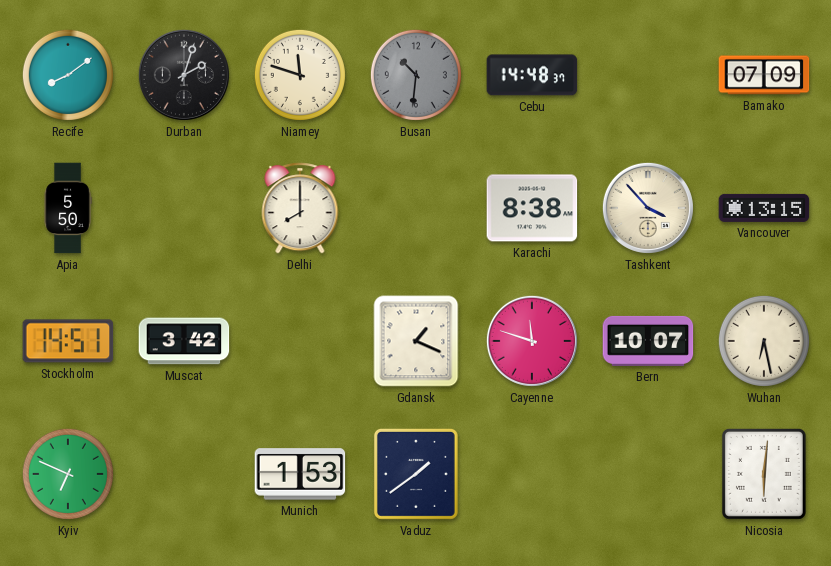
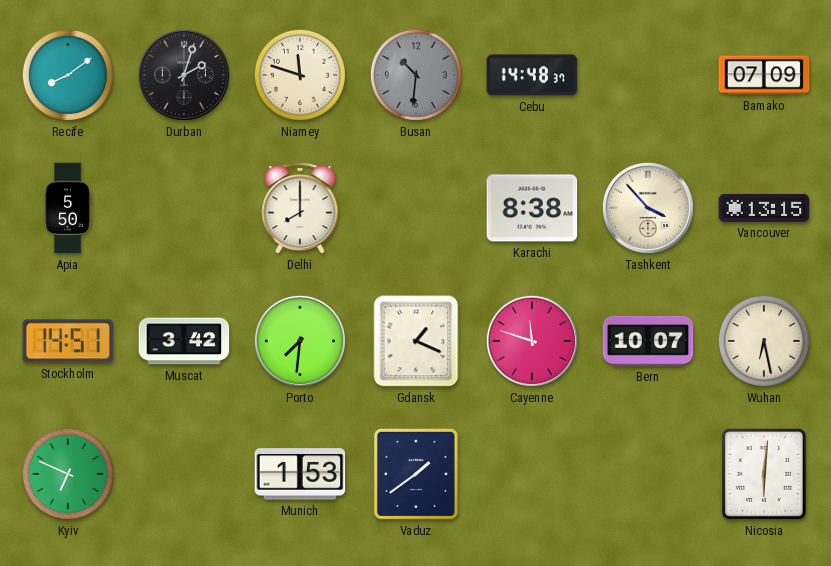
Porto: none -> 7:31 (300, 341)
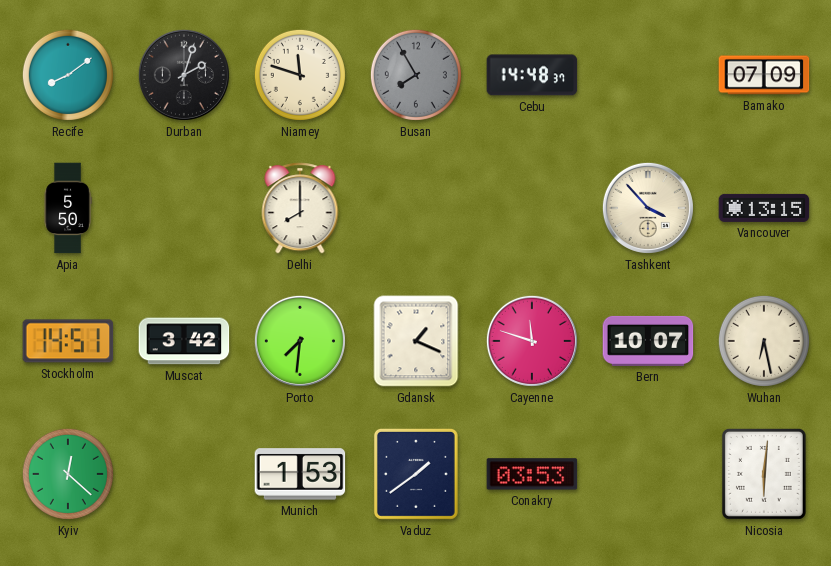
Busan: 10:31 -> 7:55 (416, 75)
Karachi: 8:38 -> none (532, 208)
Kyiv: 6:49 -> 12:22 (68, 474)
Conakry: none -> 03:53 (532, 474)
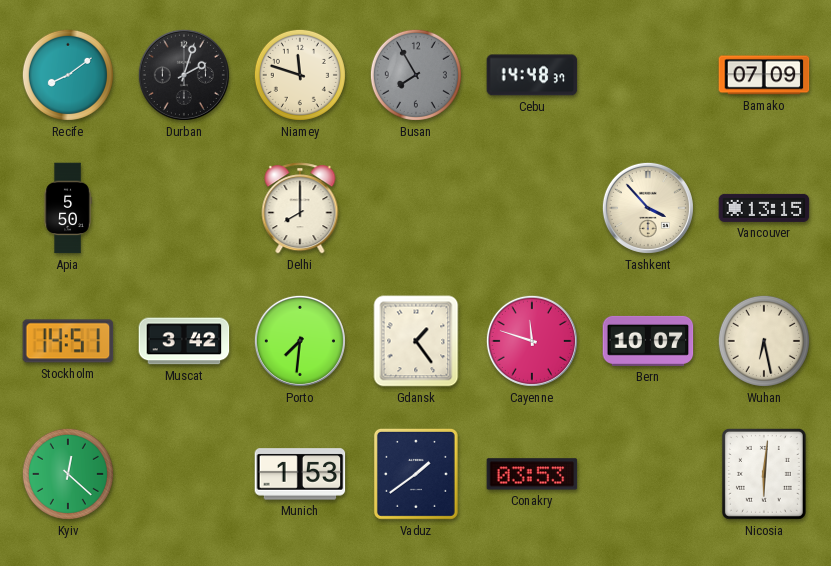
Gdansk: 1:19 -> 1:24 (416, 341)
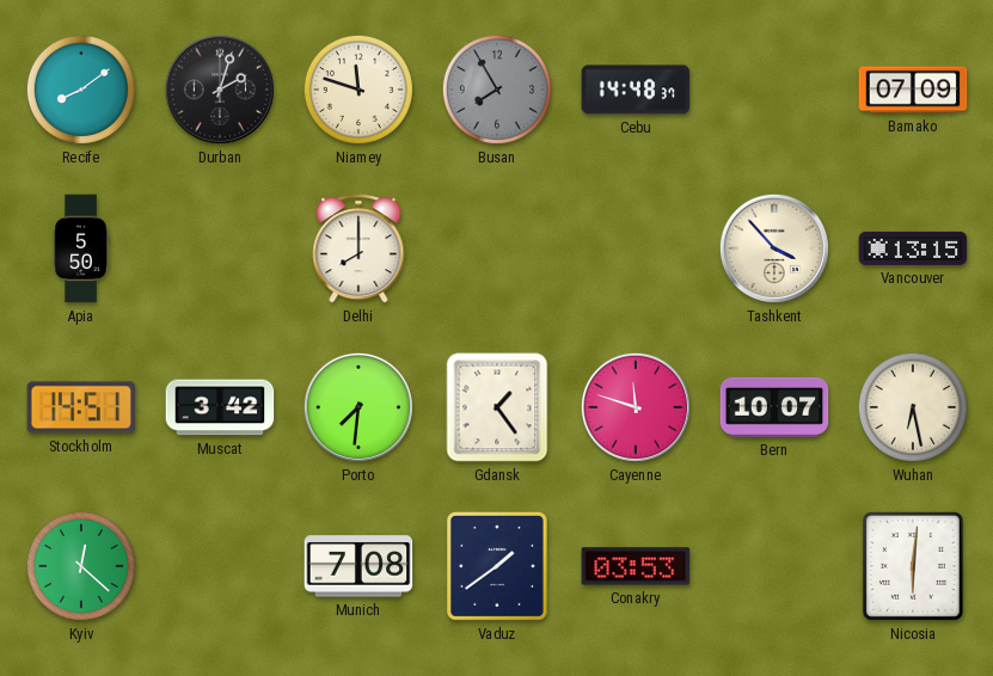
Munich: 1:53 -> 7:08 (358, 566)
